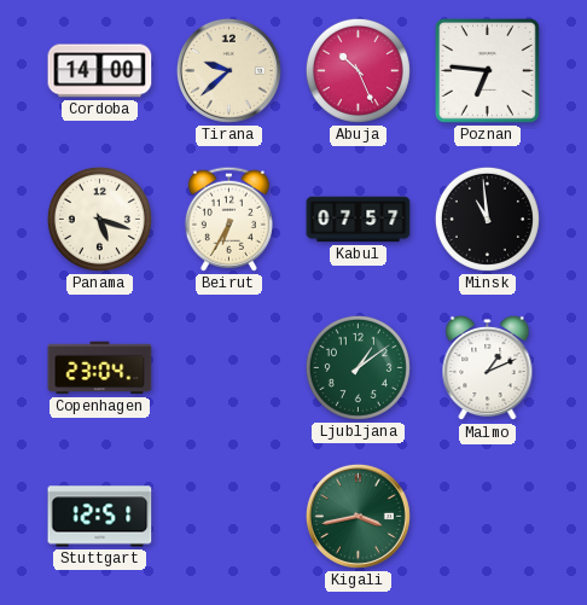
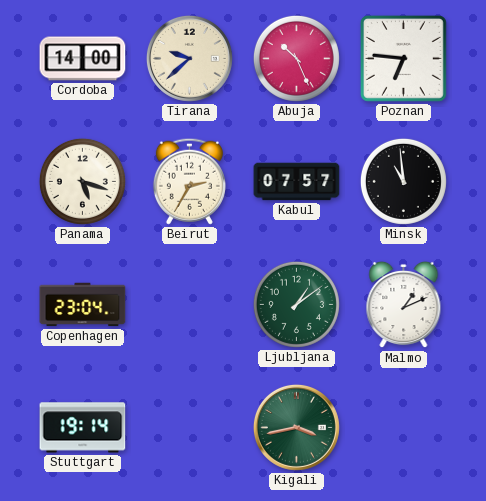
Beirut: 6:35 -> 2:35 (189, 181)
Stuttgart: 12:51 -> 19:14 (83, 428)
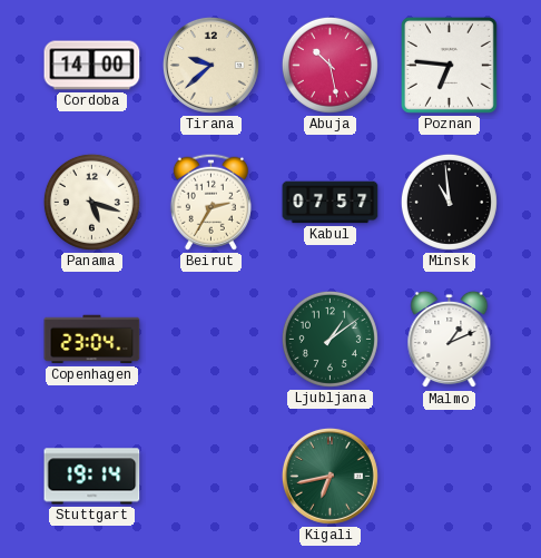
Abuja: 10:26 -> 10:28 (329, 65)
Kigali: 3:43 -> 6:43 (329, 476)
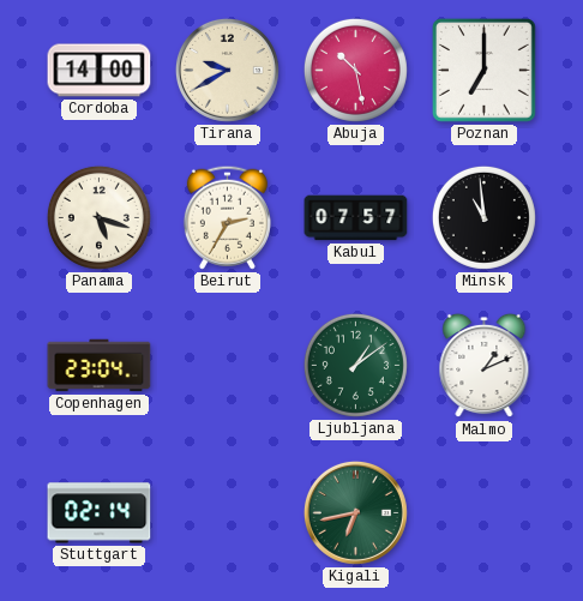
Tirana: 9:38 -> 9:40 (227, 70)
Poznan: 6:46 -> 7:00 (483, 70)
Stuttgart: 19:14 -> 02:14 (100, 513)
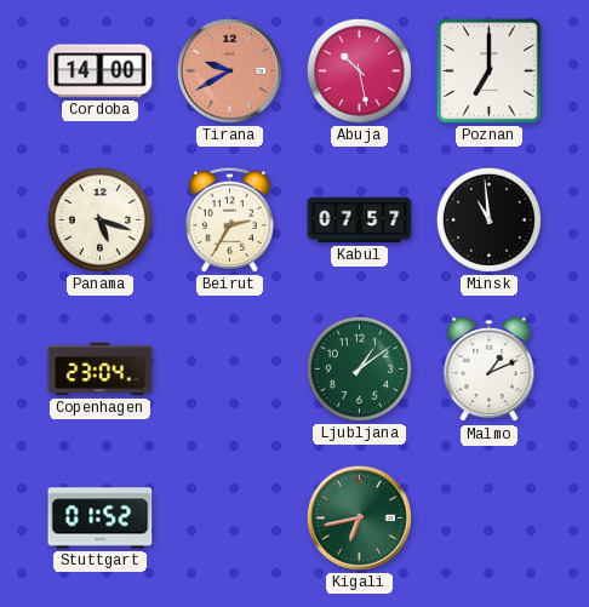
Tirana dial: cream -> salmon (229, 70)
Stuttgart: 02:14 -> 01:52 (101, 519)
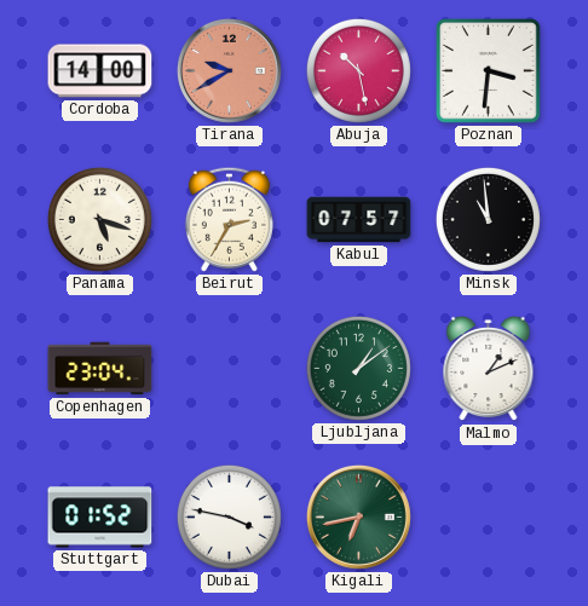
Poznan: 7:00 -> 3:31 (488, 70)
Dubai: none -> 3:47 (229, 516)
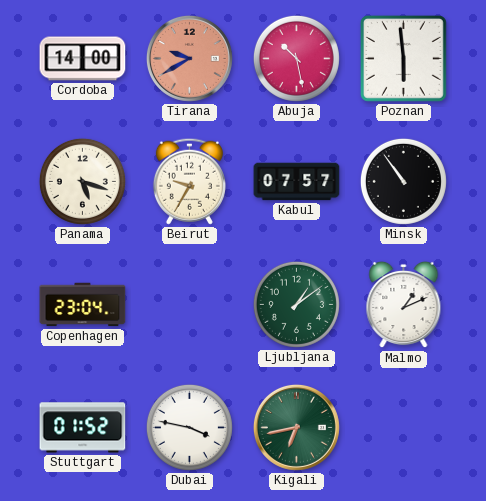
Poznan: 3:31 -> 5:59 (403, 58)
Beirut: 2:35 -> 9:35 (189, 181)
Minsk: 10:59 -> 10:54 (403, 181)
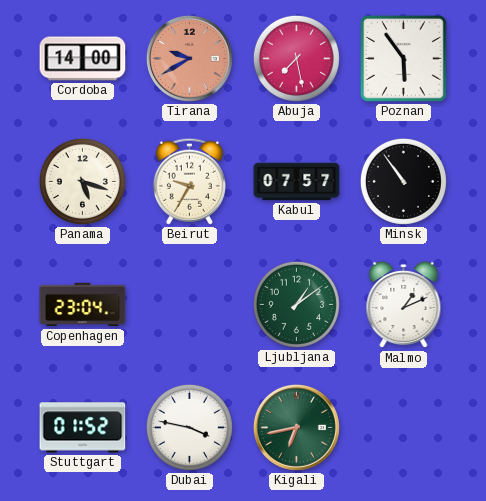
Abuja: 10:28 -> 7:28 (296, 58)
Poznan: 5:59 -> 5:54 (403, 58)
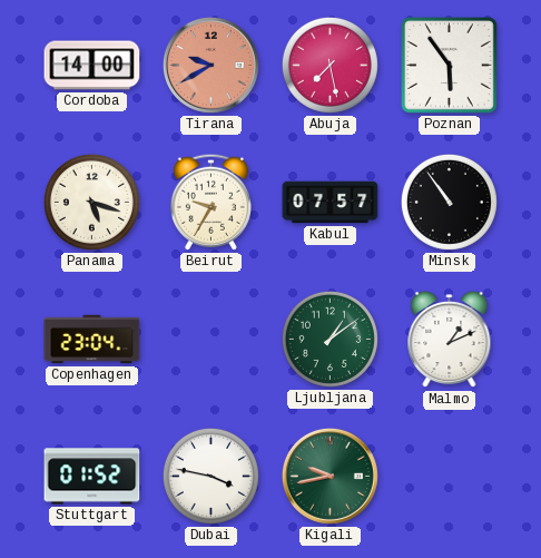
Kigali: 6:43 -> 9:43 (329, 476)
